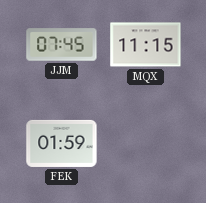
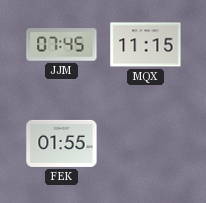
FEK: 01:59 -> 01:55 (62, 143)
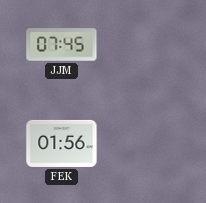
MQX: 11:15 -> none (146, 45)
FEK: 01:55 -> 01:56 (62, 143)
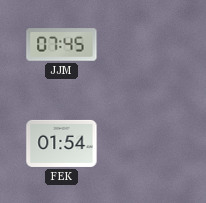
FEK: 01:56 -> 01:54 (62, 143)
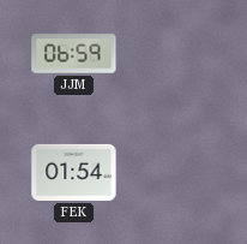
JJM: 07:45 -> 06:59 (74, 54)
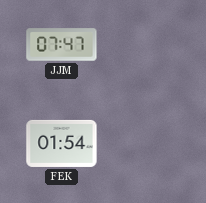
JJM: 06:59 -> 07:47 (62, 45)
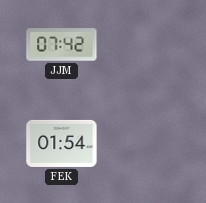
JJM: 07:47 -> 07:42 (62, 45)
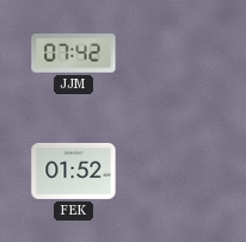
FEK: 01:54 -> 01:52 (74, 170)
